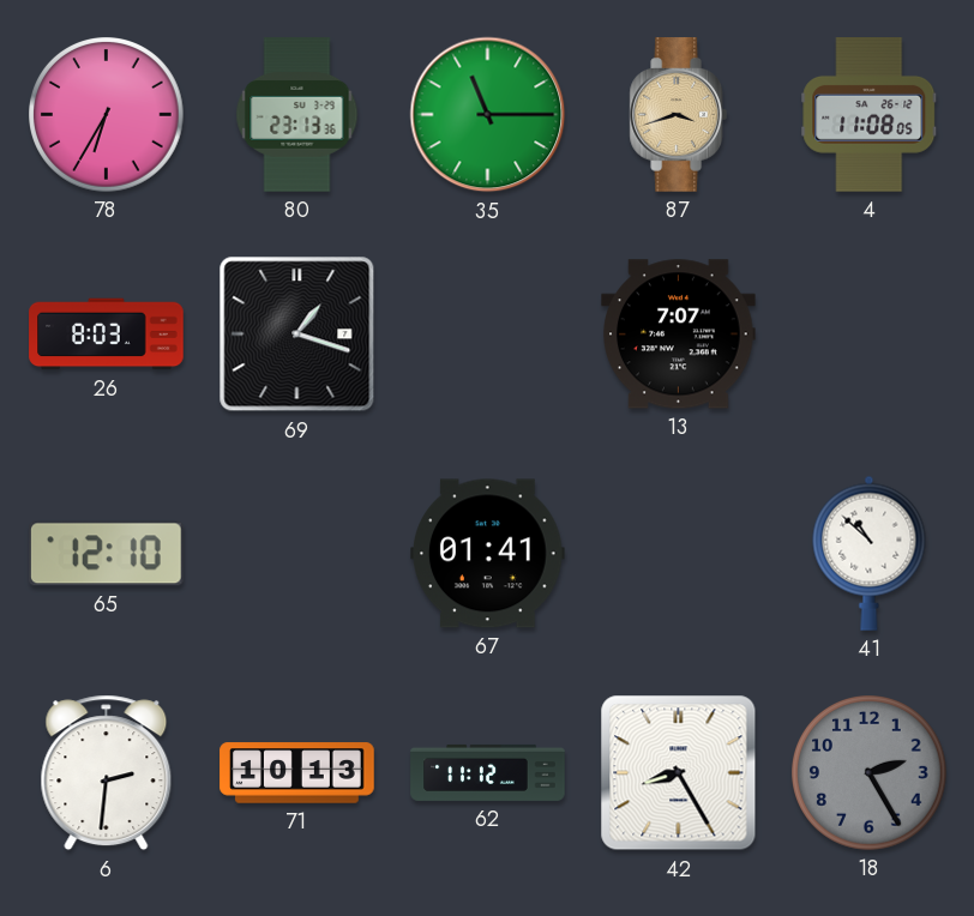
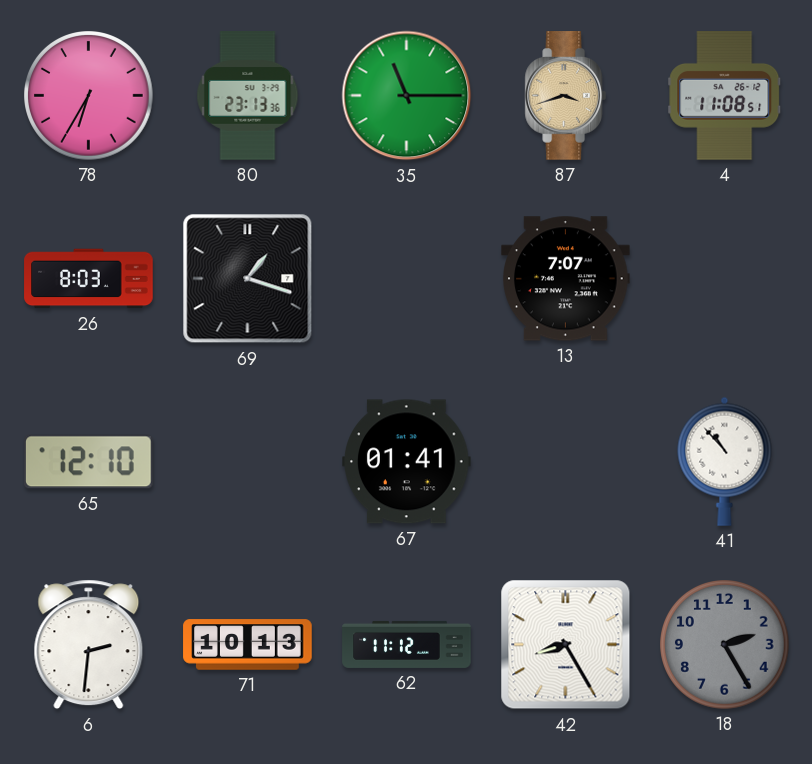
4: 11:08:05 -> 11:08:51 (725, 96)
41: 10:52 -> 10:53 (725, 461)
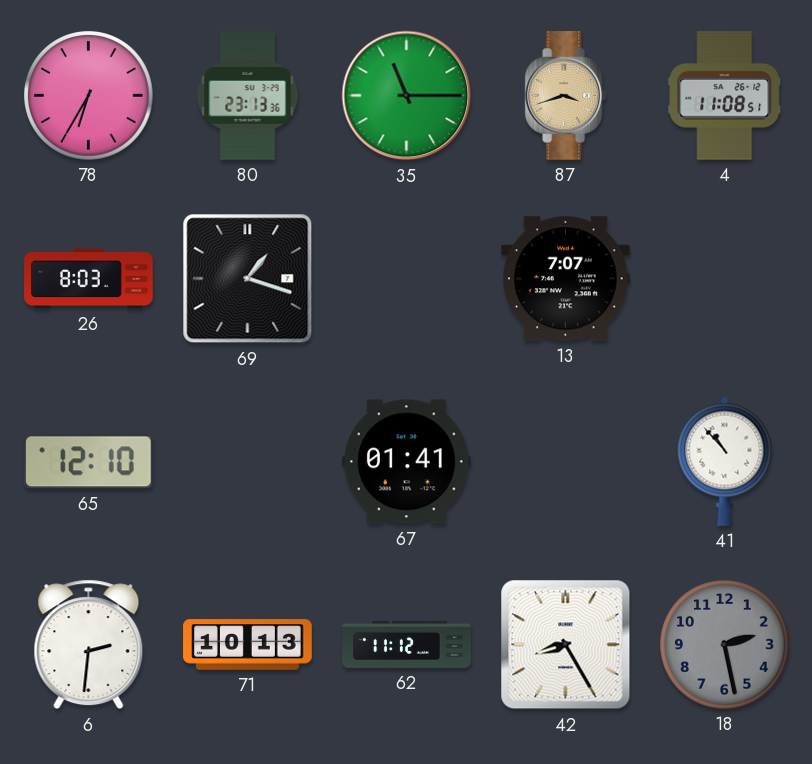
18: 2:25 -> 2:28 (725, 645)
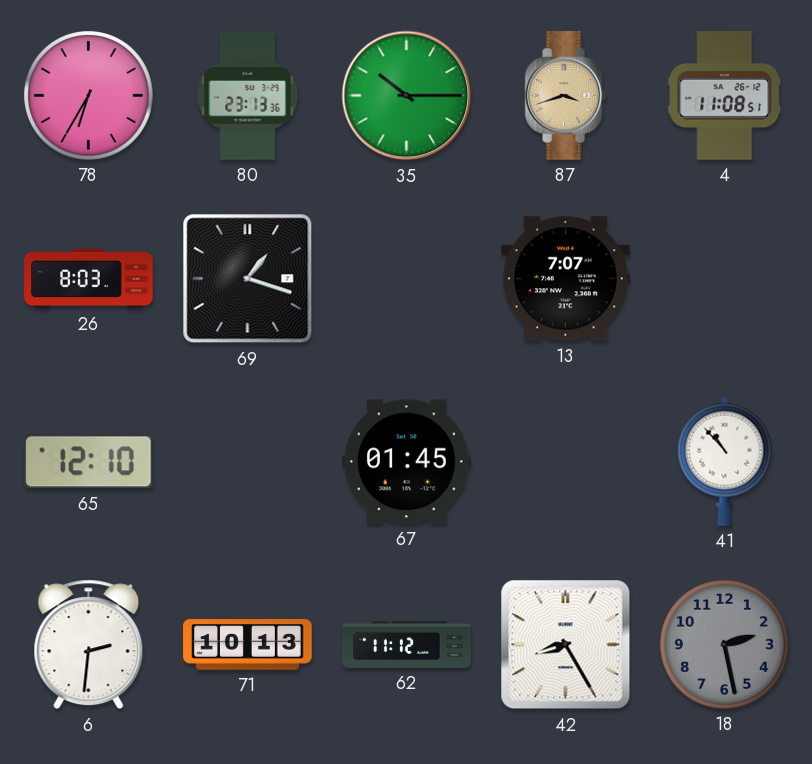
35: 11:15 -> 10:15 (407, 96)
67: 01:41 -> 01:45 (407, 462)
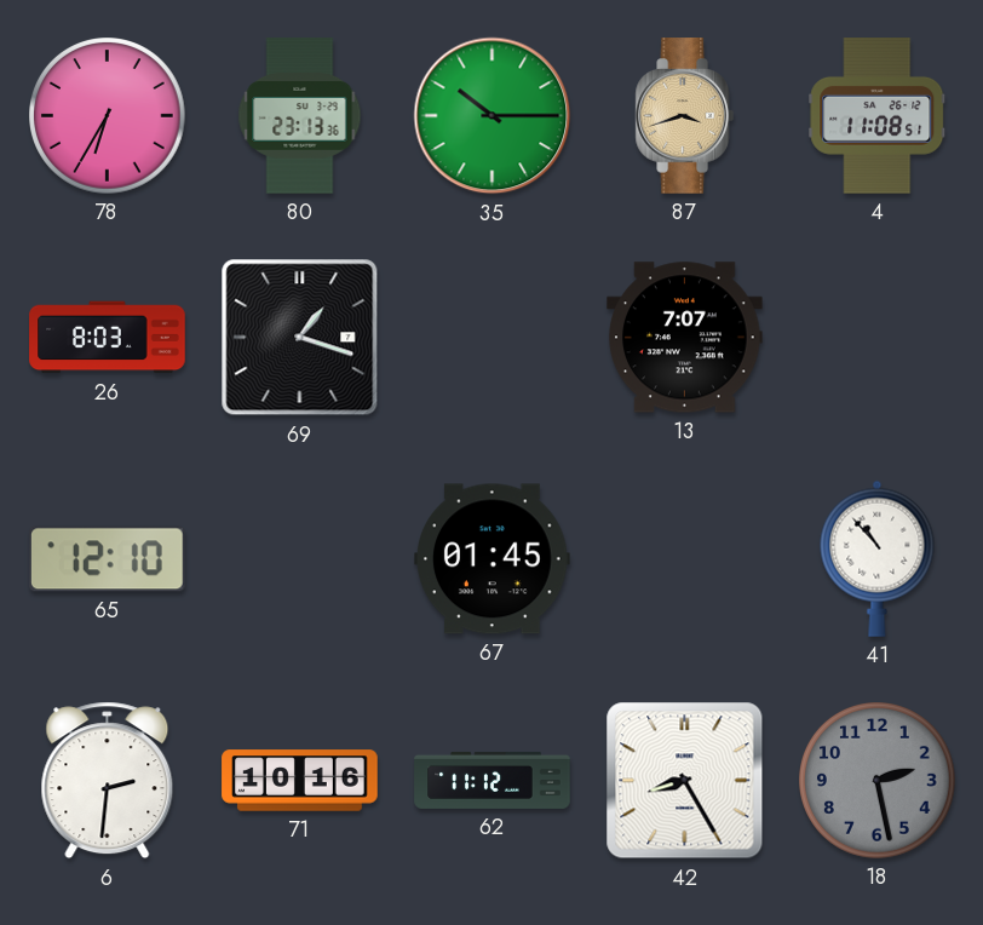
71: 10:13 -> 10:16 (300, 781)
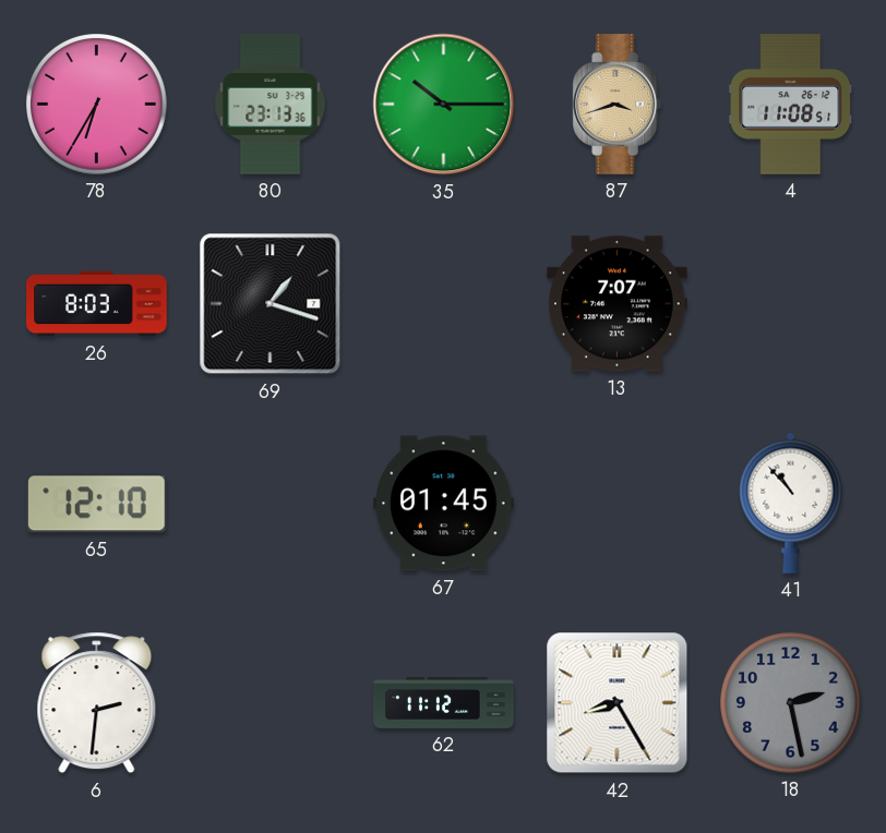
71: 10:16 -> none (300, 781)
